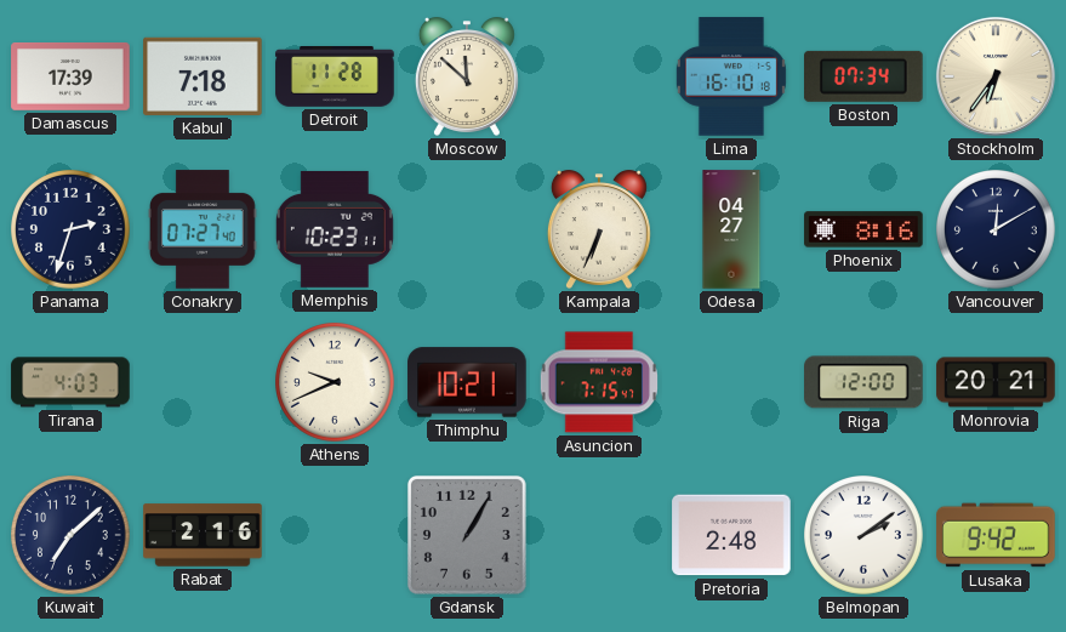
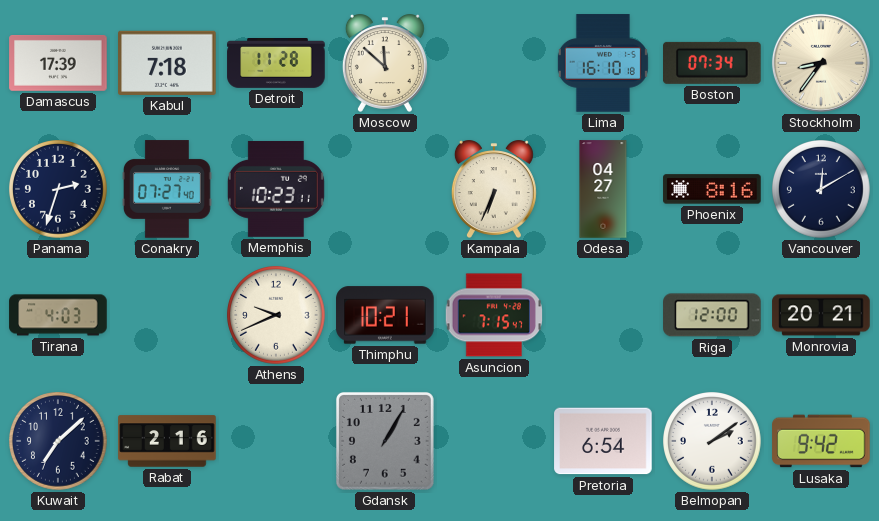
Stockholm: 6:36 -> 8:36 (821, 63)
Pretoria: 2:48 -> 6:54 (603, 441)
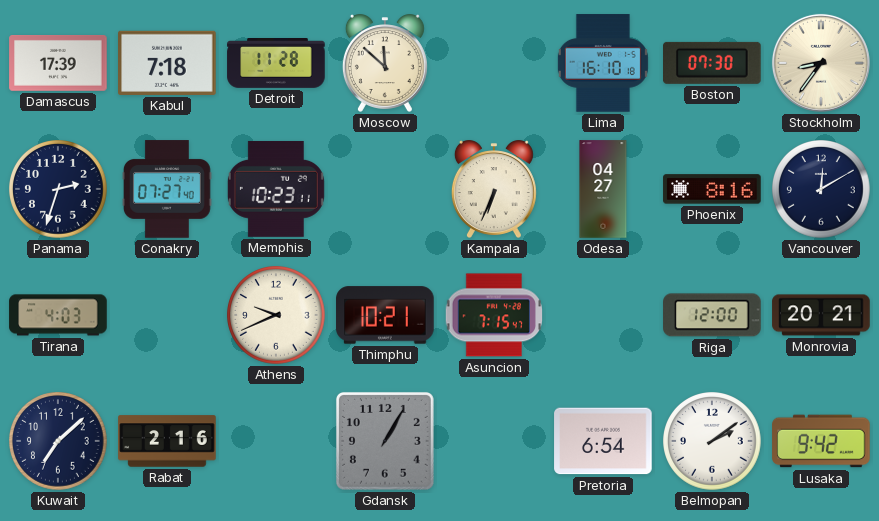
Boston: 07:34 -> 07:30 (713, 63)
